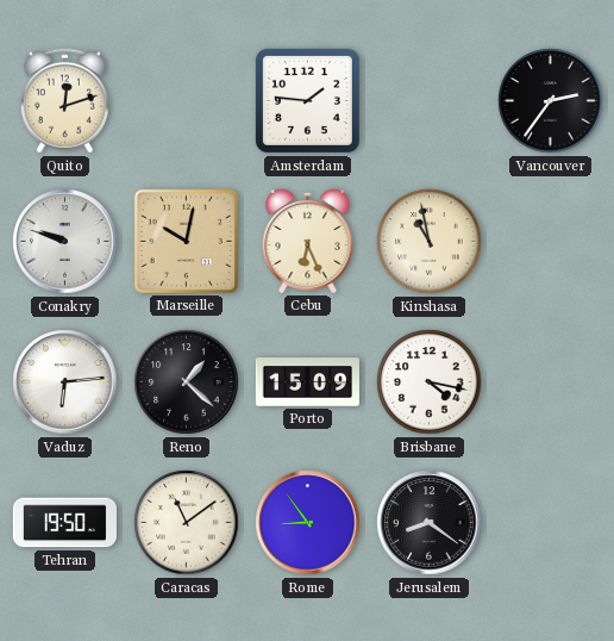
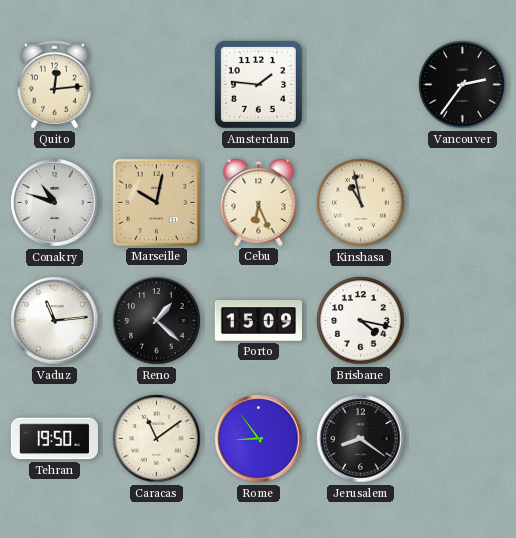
Quito: 12:12 -> 12:14 (54, 85)
Conakry: 9:48 -> 10:48 (55, 203)
Vaduz: 6:14 -> 11:14 (55, 321)
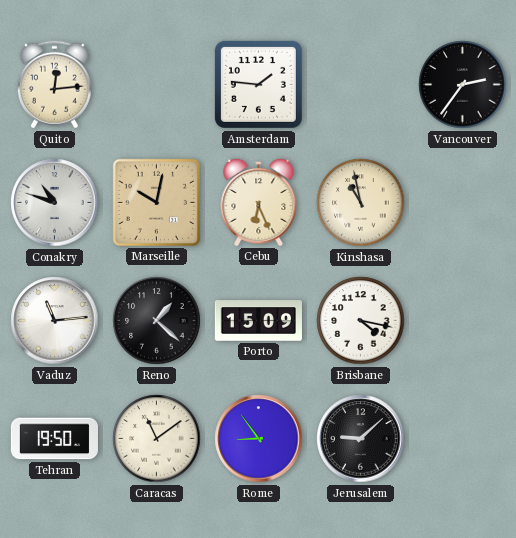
Jerusalem: 8:21 -> 9:08 (361, 439)
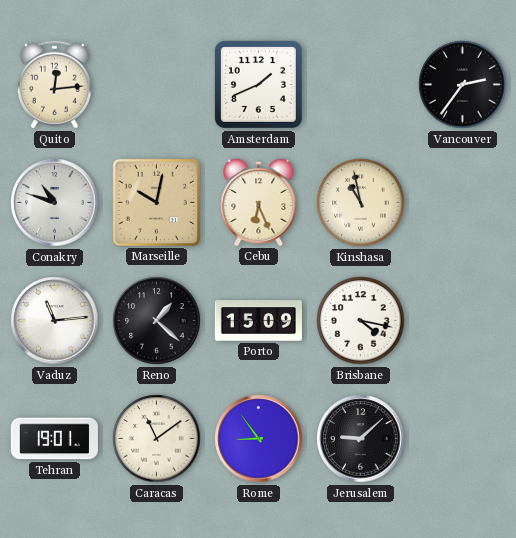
Amsterdam: 1:46 -> 1:41 (258, 84)
Tehran: 19:50 -> 19:01 (54, 439)
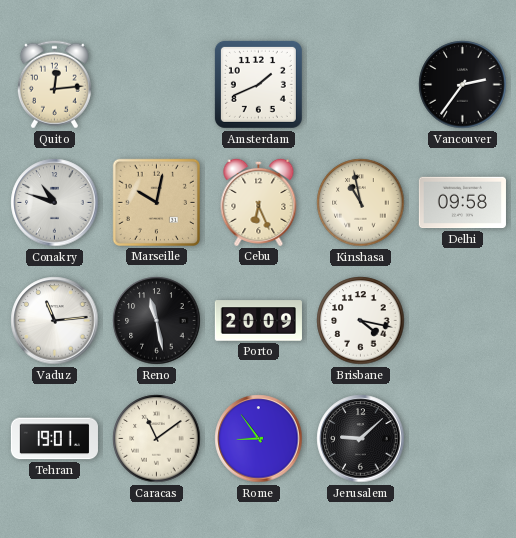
Delhi: none -> 09:58 (462, 203)
Reno: 1:22 -> 11:28 (157, 321)
Porto: 15:09 -> 20:09 (258, 321)
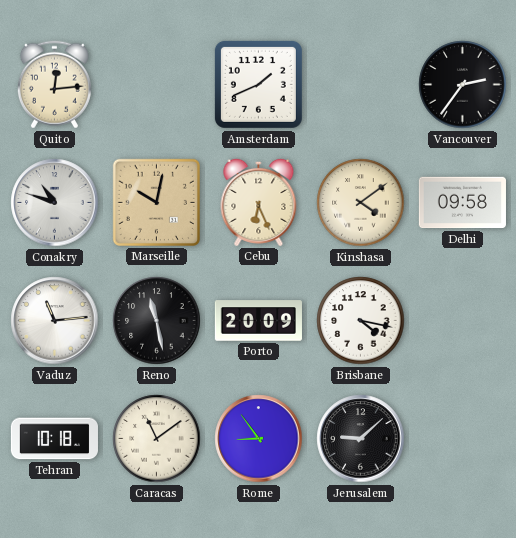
Kinshasa: 10:58 -> 4:09 (361, 203)
Tehran: 19:01 -> 10:18 (54, 439)
